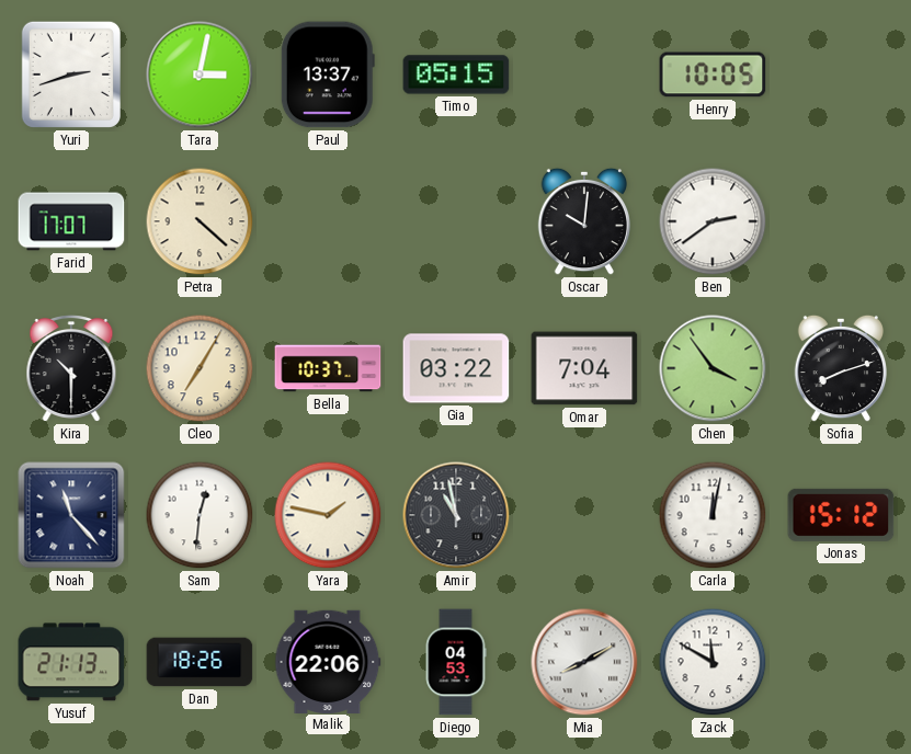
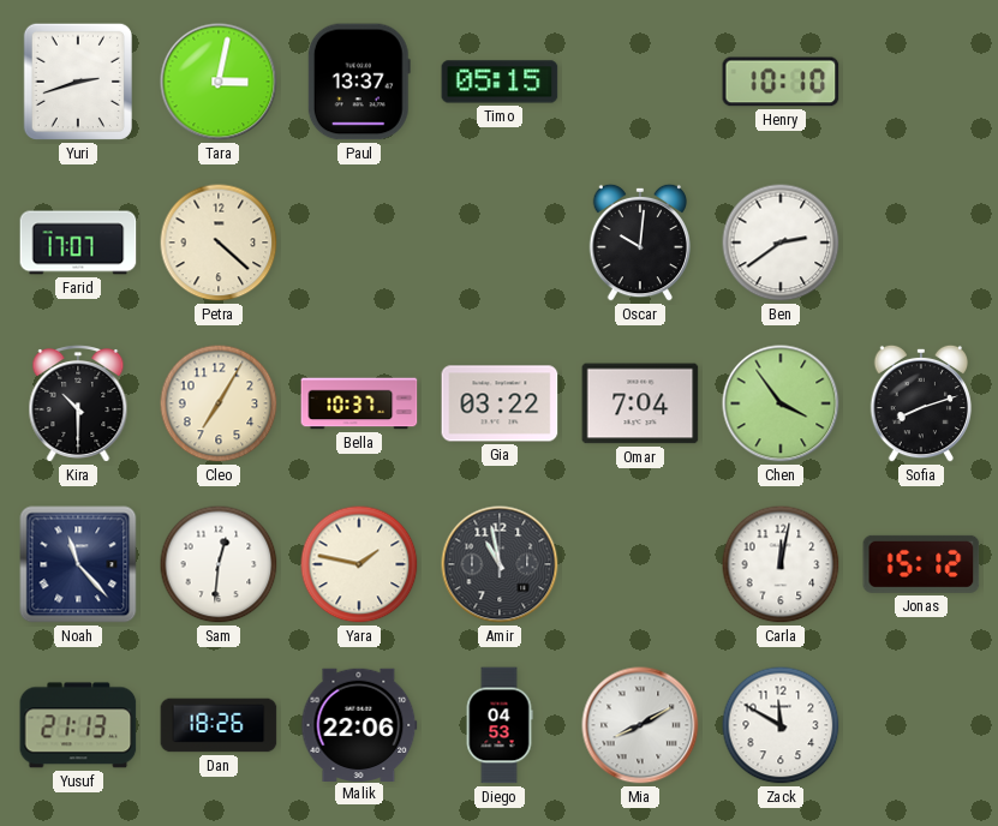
Henry: 10:05 -> 10:10 (781, 82)
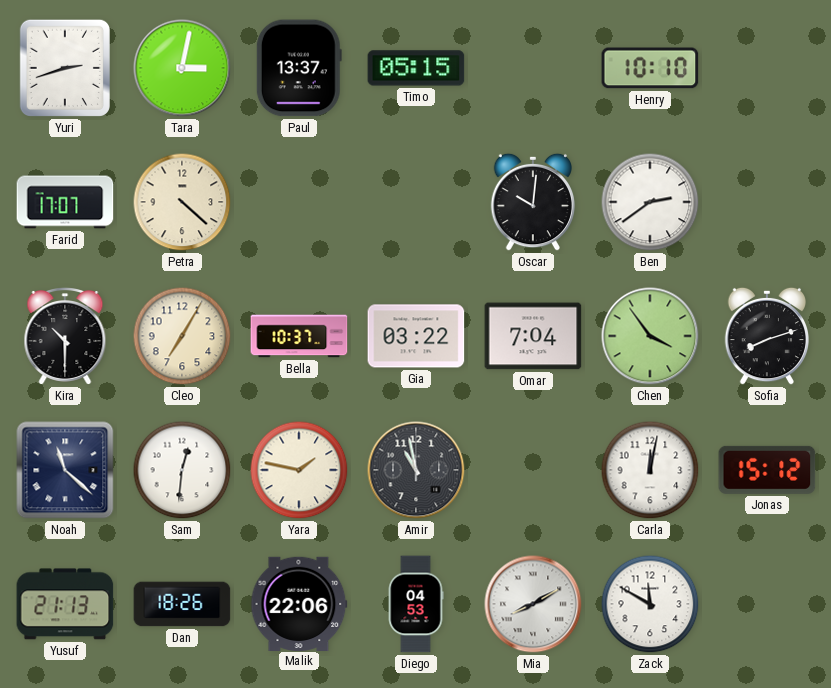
Noah: 11:23 -> 11:22 (65, 470)
